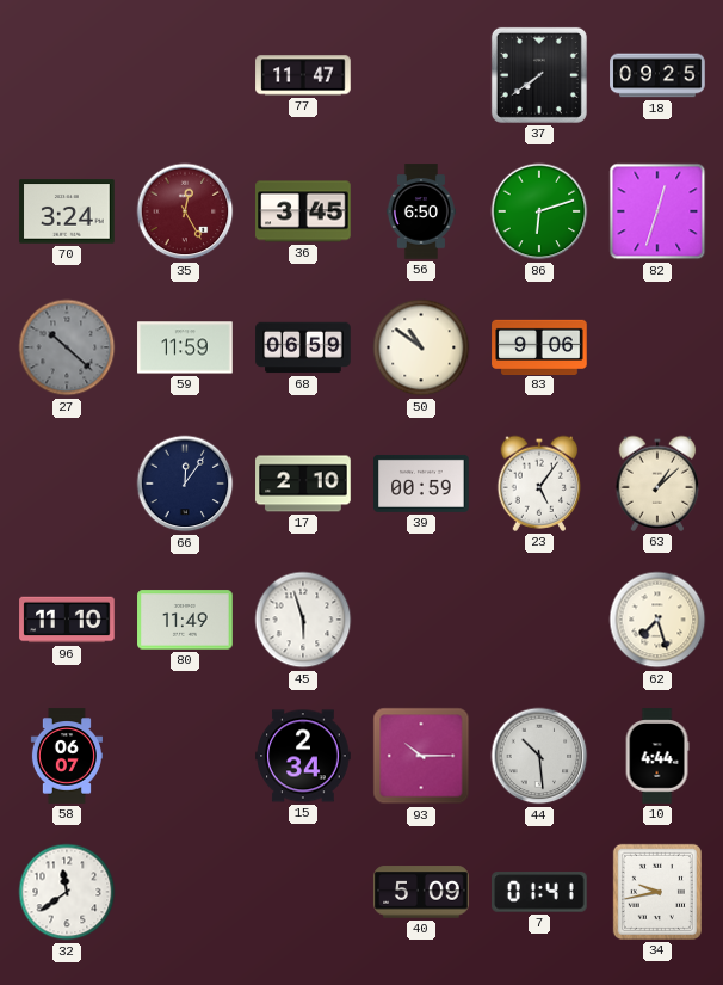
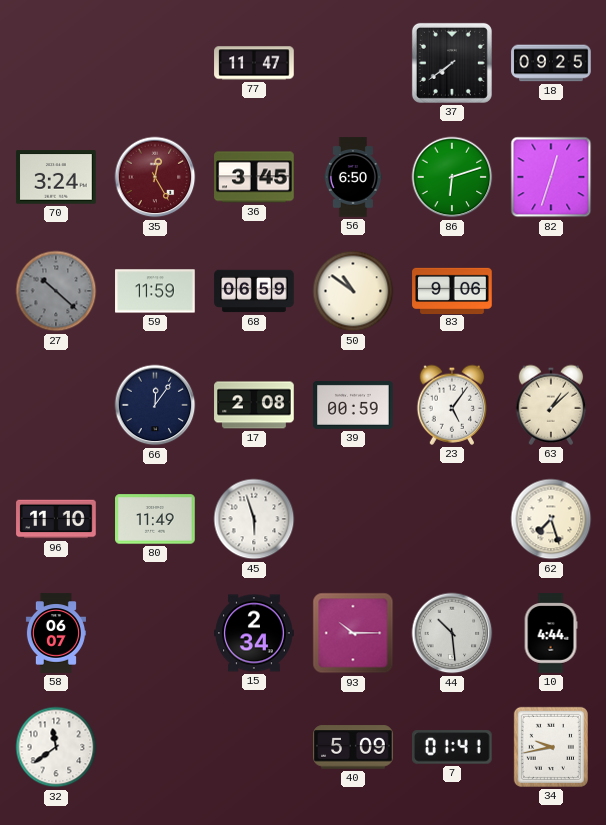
17: 2:10 -> 2:08 (254, 405)
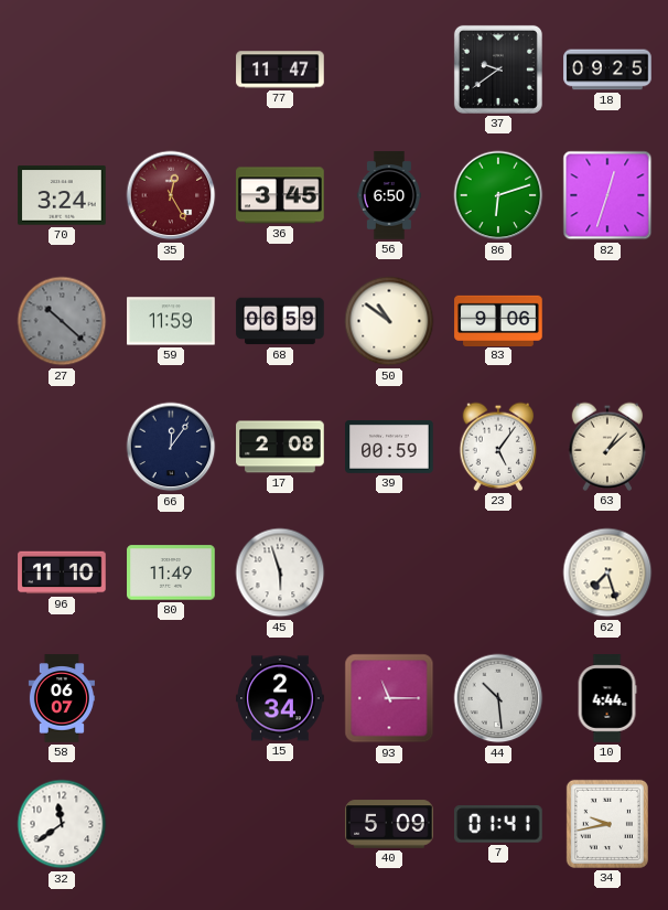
37: 7:39 -> 9:39 (498, 69)
93: 10:15 -> 11:15 (389, 698)
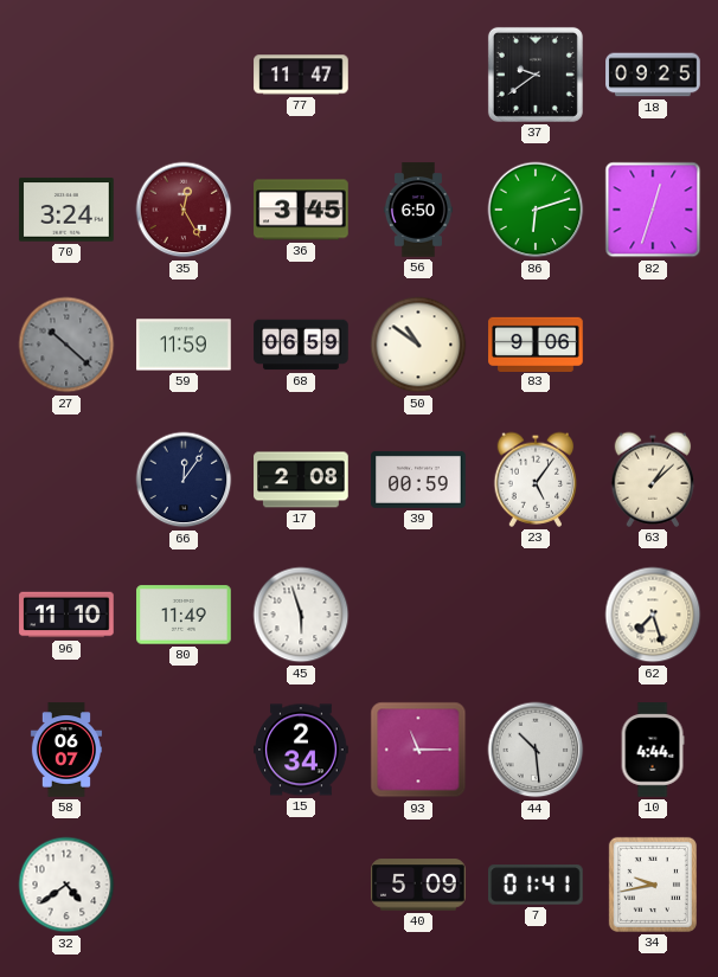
32: 11:39 -> 4:39 (66, 885)
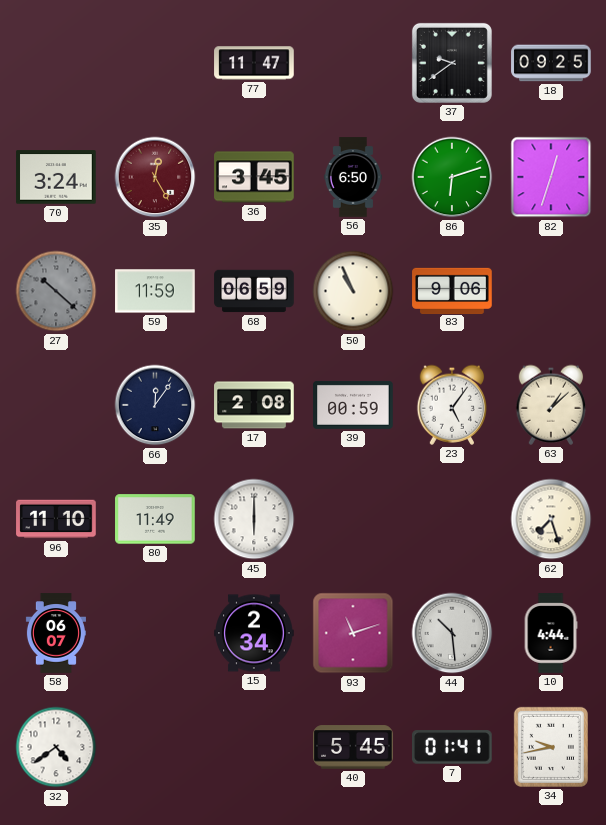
50: 10:51 -> 10:56 (353, 291)
45: 5:57 -> 6:00 (254, 519)
93: 11:15 -> 11:12 (353, 633)
40: 5:09 -> 5:45 (353, 747)
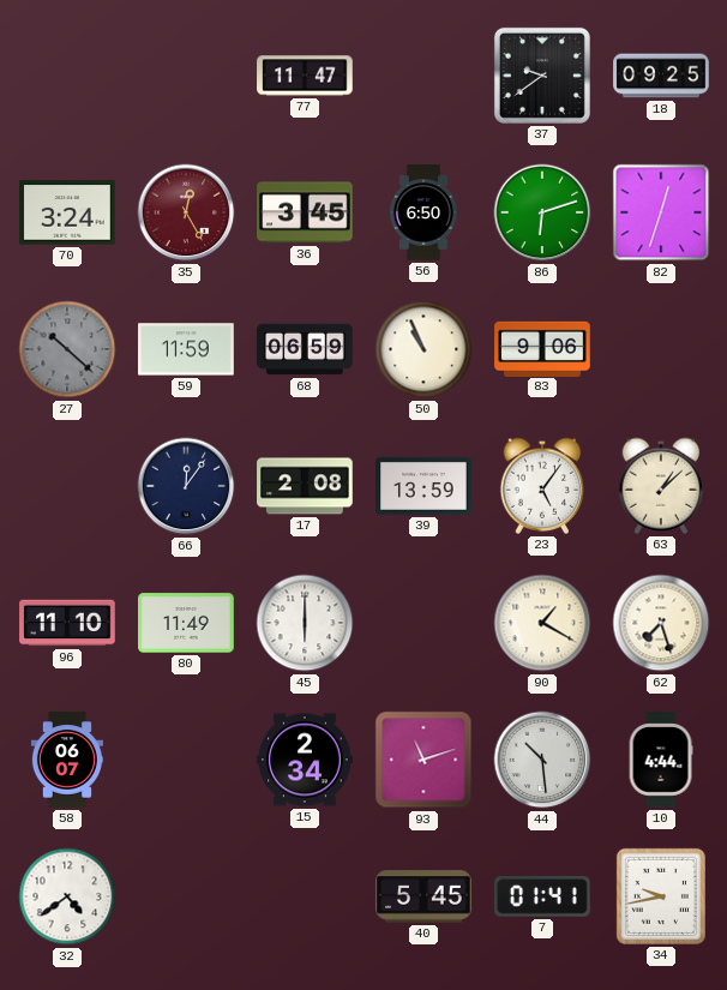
39: 00:59 -> 13:59 (423, 486)
90: none -> 1:20 (542, 623)
